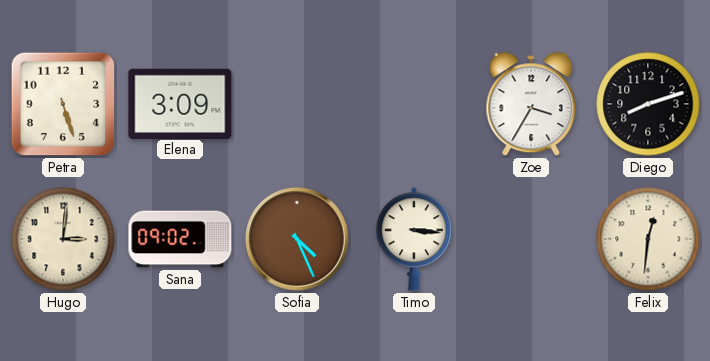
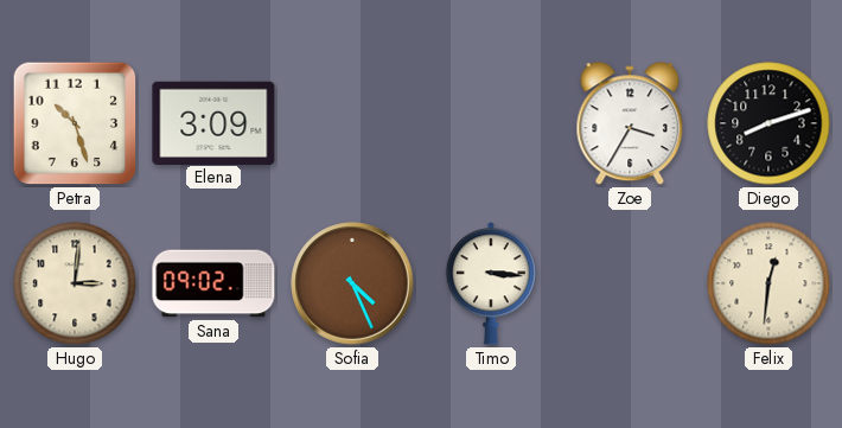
Petra: 5:27 -> 10:27 (75, 123)
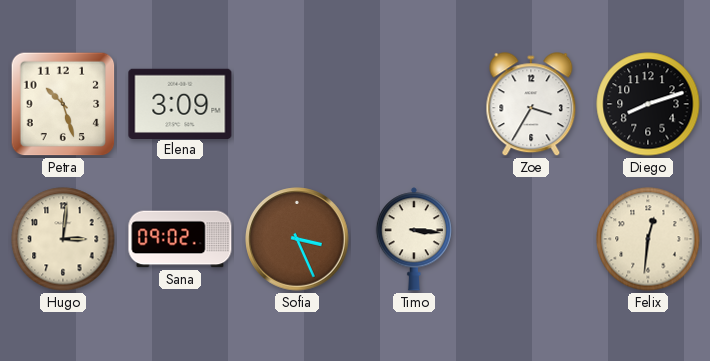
Sofia: 4:26 -> 3:26 (297, 239)
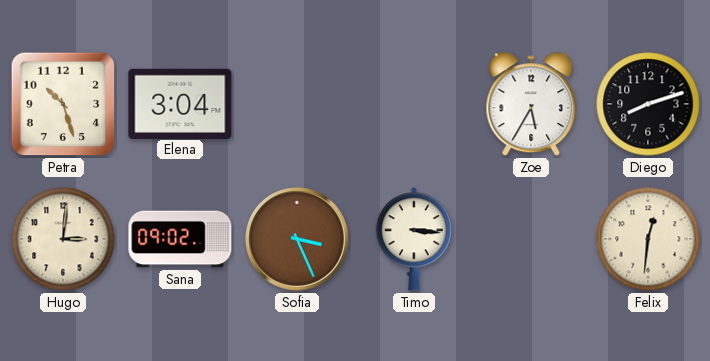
Elena: 3:09 -> 3:04 (180, 103)
Zoe: 3:35 -> 5:35 (531, 105)
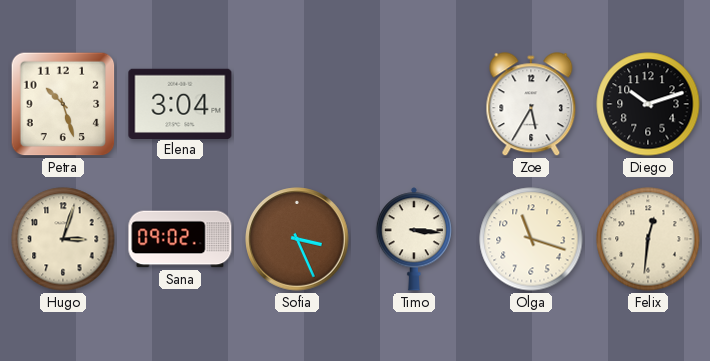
Diego: 8:12 -> 10:12 (648, 104)
Hugo: 3:01 -> 3:03 (63, 239)
Olga: none -> 11:18 (531, 239)
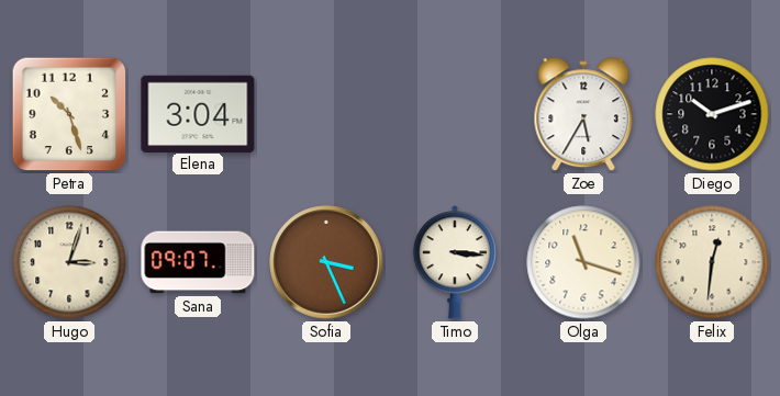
Sana: 09:02 -> 09:07 (198, 262)
